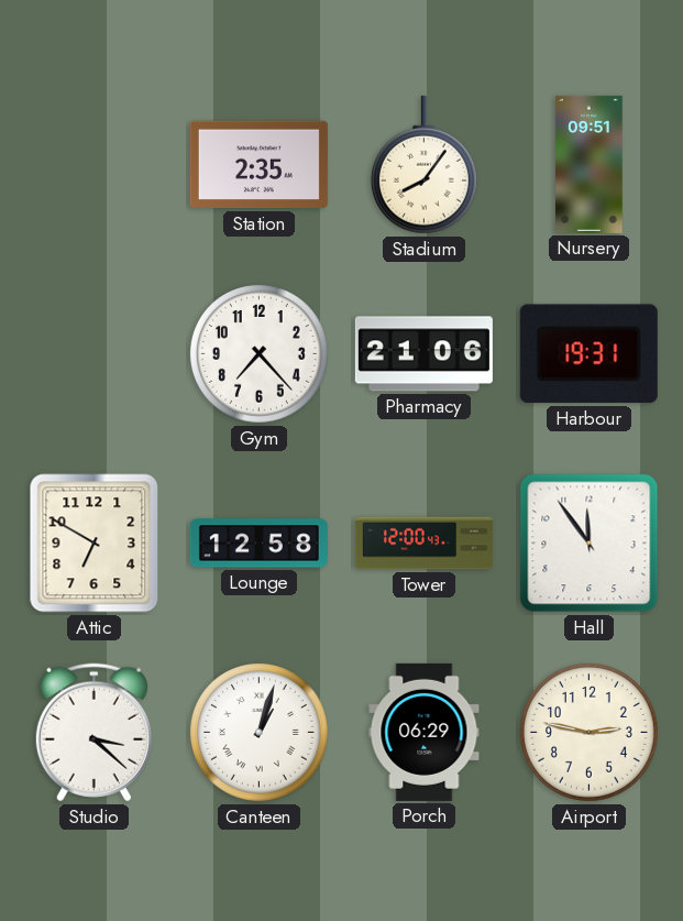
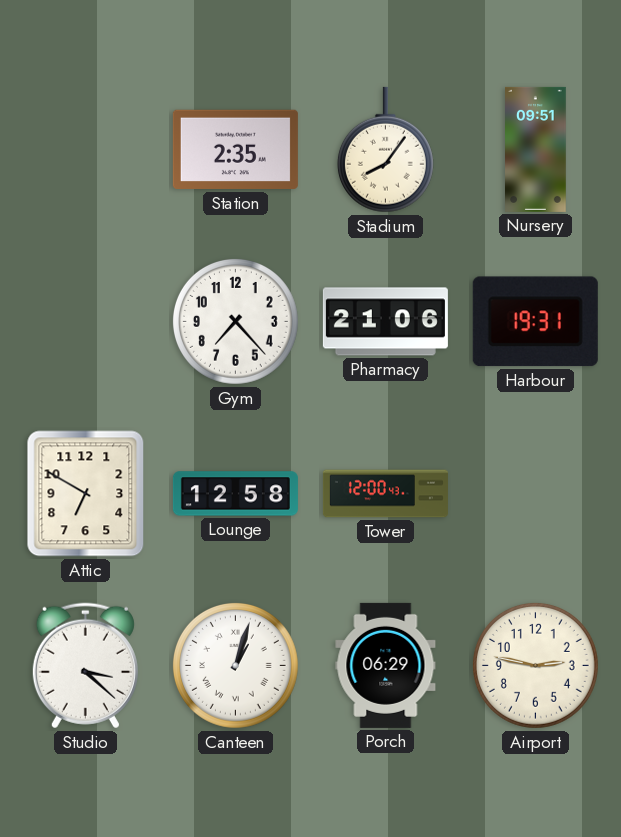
Hall: 11:54 -> none (590, 544)
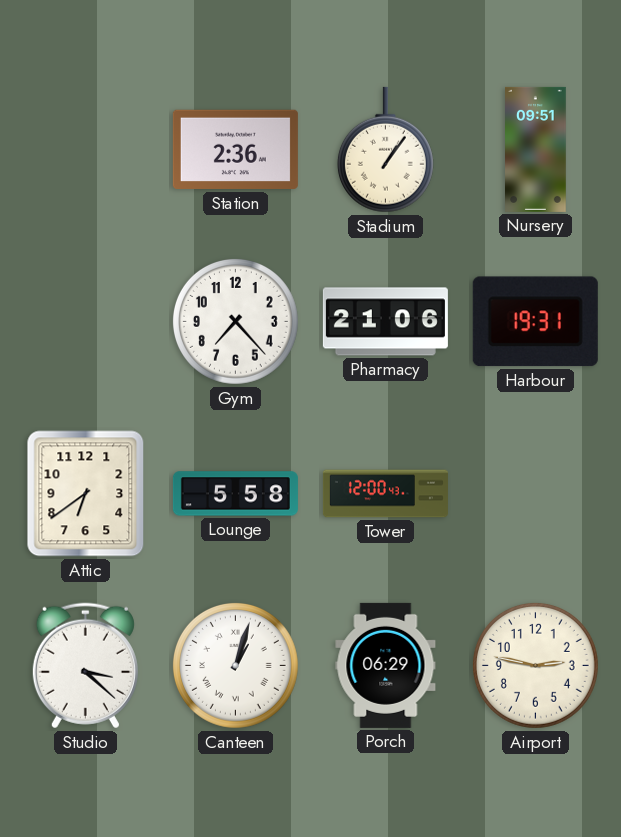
Station: 2:35 -> 2:36 (235, 150)
Stadium: 8:06 -> 1:06 (385, 150)
Attic: 6:50 -> 6:39 (86, 494)
Lounge: 12:58 -> 5:58 (235, 494)
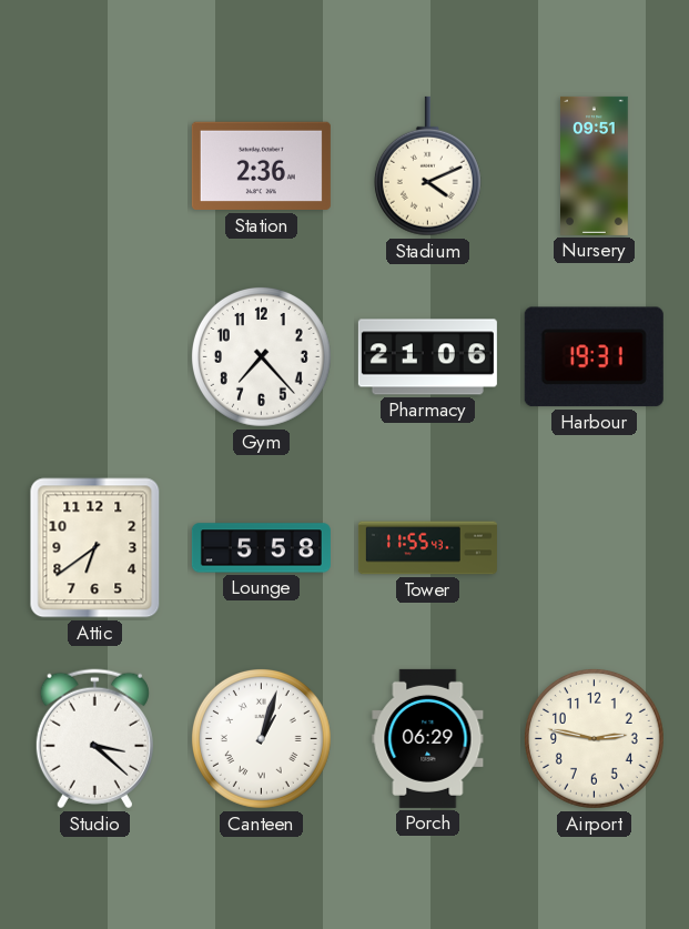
Stadium: 1:06 -> 4:11 (427, 166)
Tower: 12:00 -> 11:55 (427, 548)
